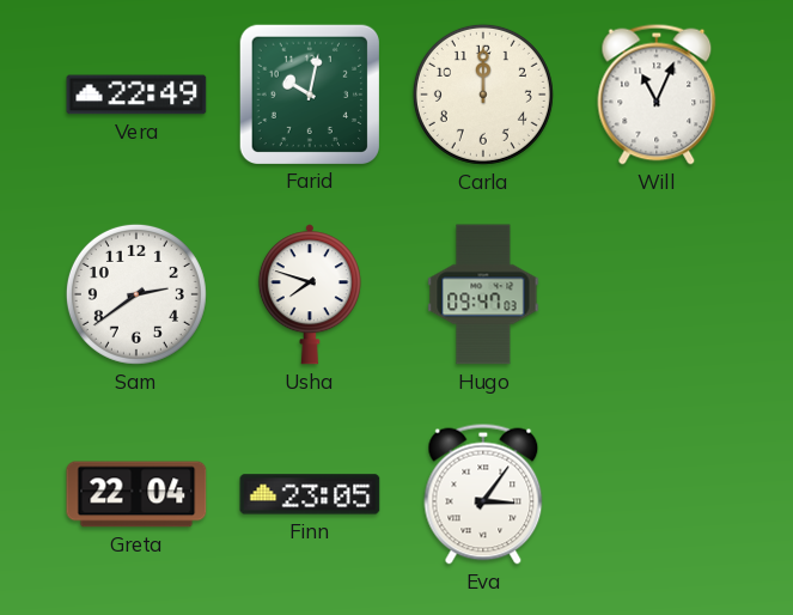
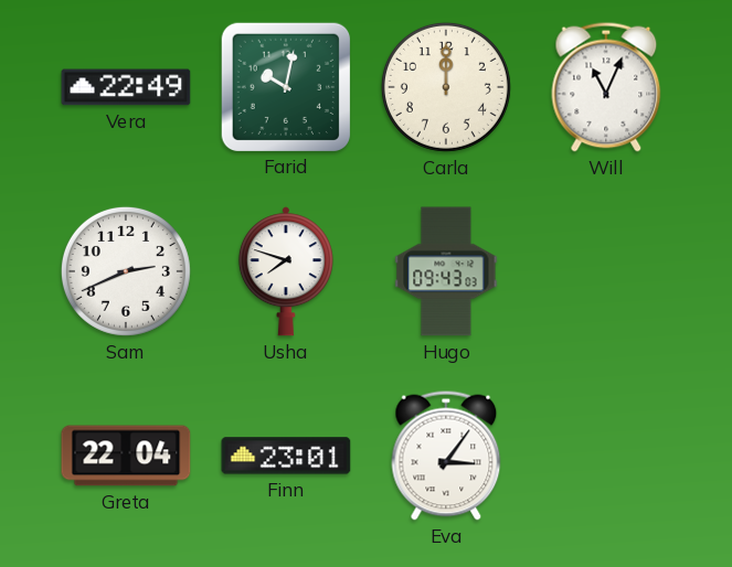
Sam: 2:39 -> 2:41 (126, 271)
Hugo: 09:47 -> 09:43 (446, 271)
Finn: 23:05 -> 23:01 (286, 456)
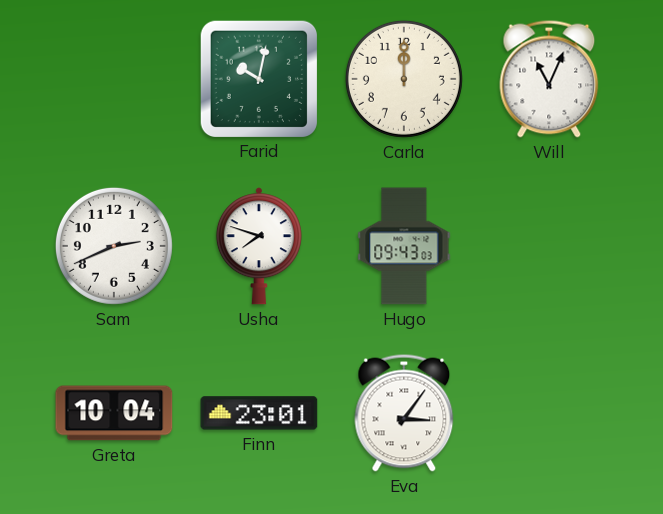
Vera: 22:49 -> none (126, 87)
Greta: 22:04 -> 10:04 (114, 413)
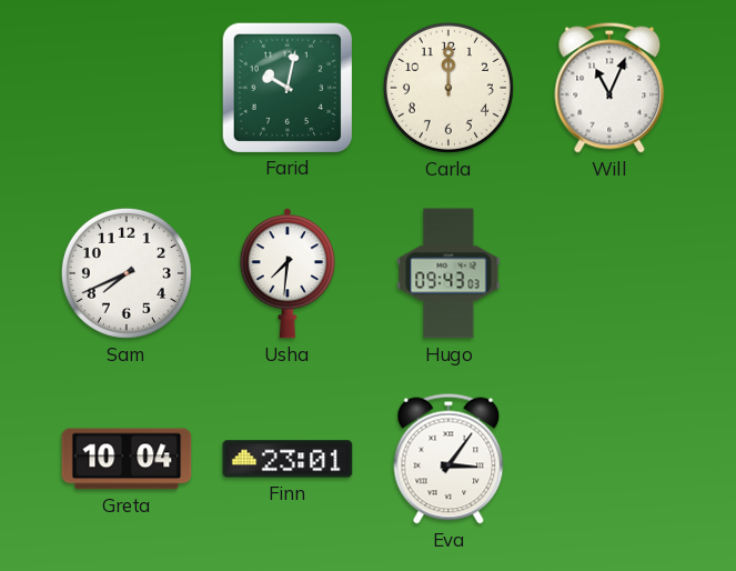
Sam: 2:41 -> 7:41 (127, 273)
Usha: 7:48 -> 7:31 (288, 273)
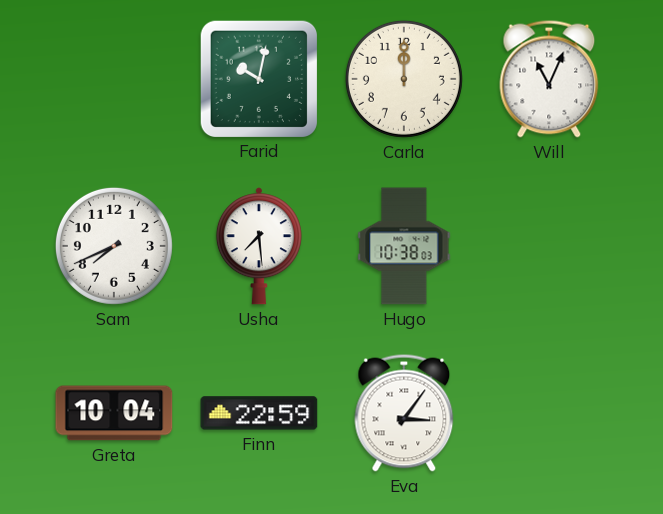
Usha: 7:31 -> 7:29 (259, 246)
Hugo: 09:43 -> 10:38 (404, 246)
Finn: 23:01 -> 22:59 (259, 413)
